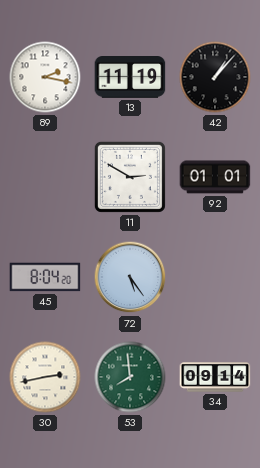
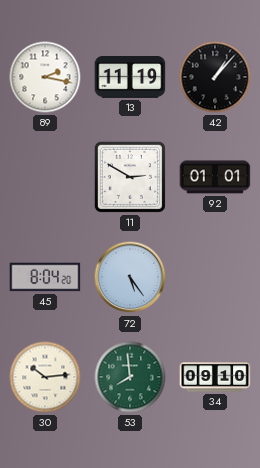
30: 2:43 -> 10:14 (45, 377)
34: 09:14 -> 09:10 (215, 377)
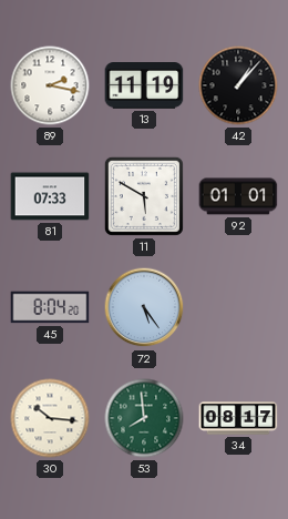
81: none -> 07:33 (50, 196)
11: 2:50 -> 5:50 (144, 196)
30: 10:14 -> 10:16 (50, 418)
34: 09:10 -> 08:17 (238, 418)
